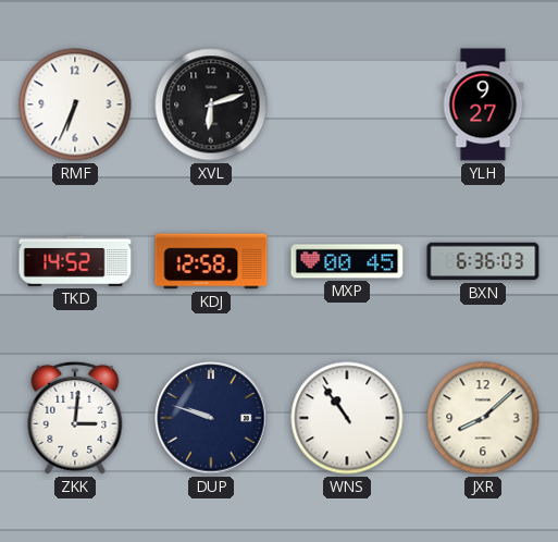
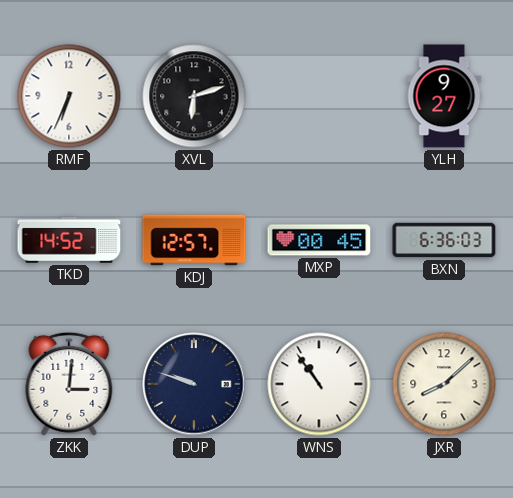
KDJ: 12:58 -> 12:57 (194, 240)
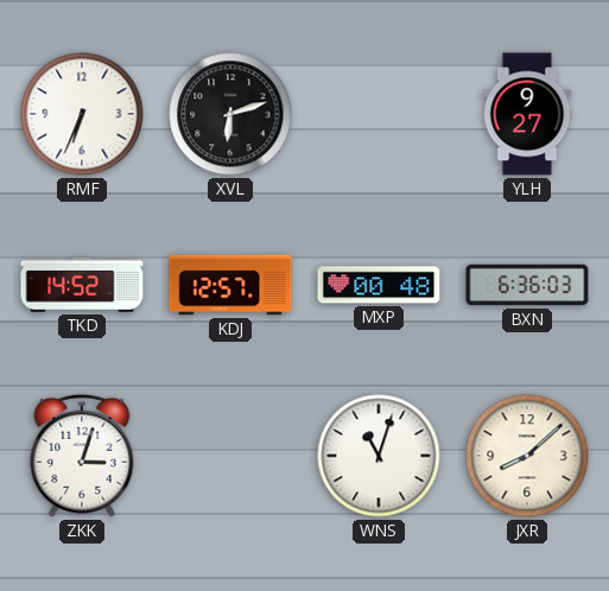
MXP: 00:45 -> 00:48 (379, 285)
ZKK: 3:01 -> 3:03 (82, 456)
DUP: 9:48 -> none (194, 384)
WNS: 10:54 -> 11:03 (379, 456)
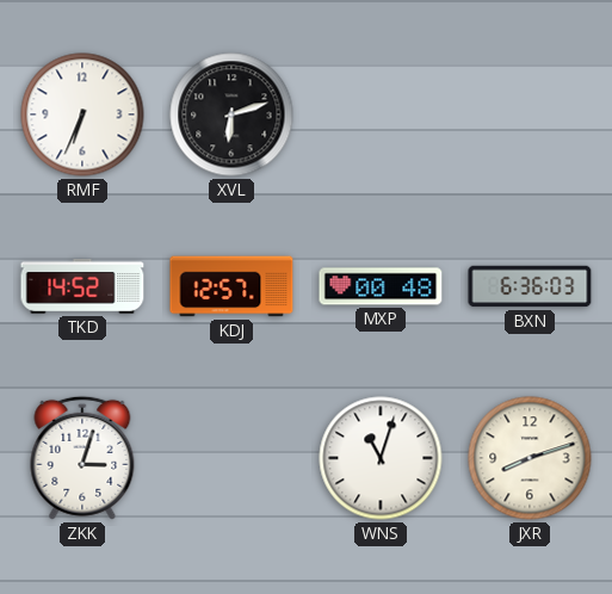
YLH: 9:27 -> none (527, 114)
JXR: 8:08 -> 8:12 (530, 458)
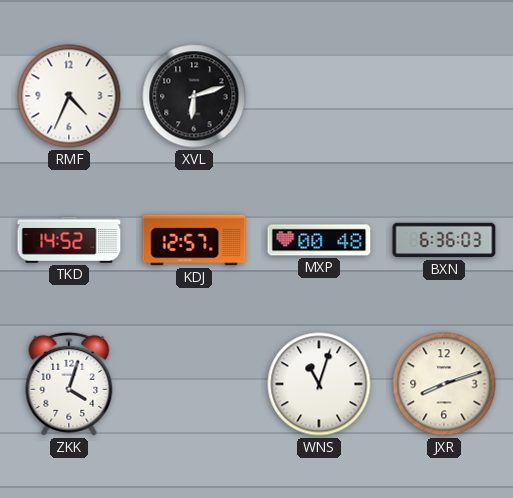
RMF: 6:34 -> 4:34 (69, 96)
ZKK: 3:03 -> 4:03 (69, 384)
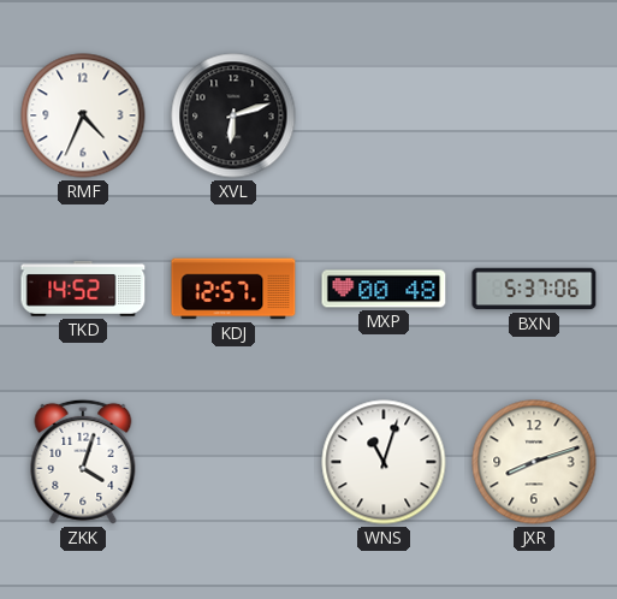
BXN: 6:36 -> 5:37 (534, 289)
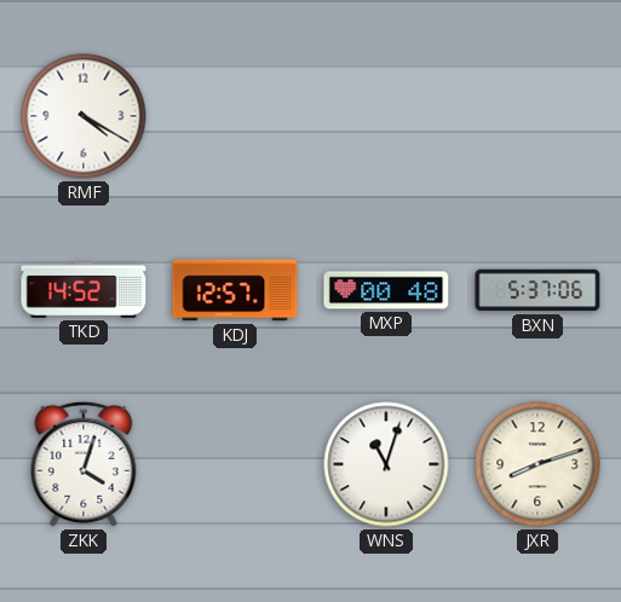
RMF: 4:34 -> 4:20 (84, 116)
XVL: 6:12 -> none (233, 115)
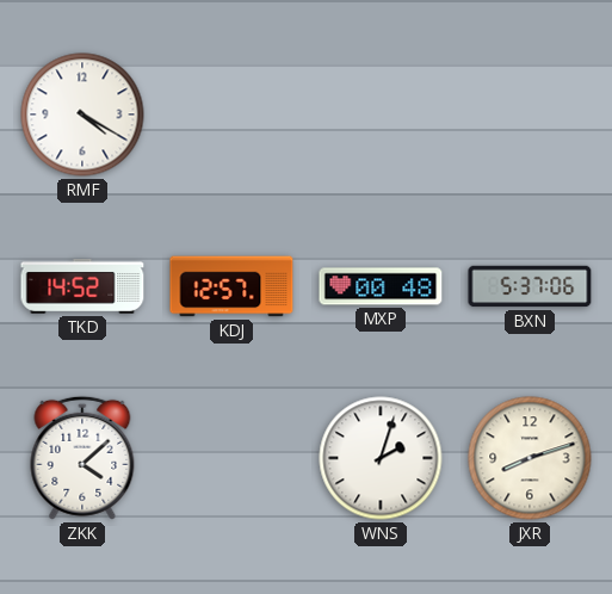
ZKK: 4:03 -> 4:08 (82, 458)
WNS: 11:03 -> 2:03 (381, 458)
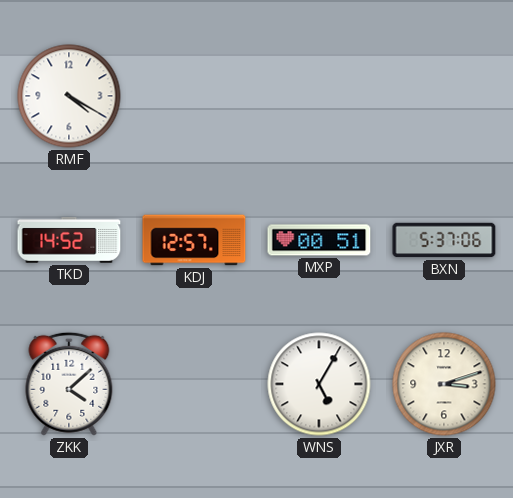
MXP: 00:48 -> 00:51 (319, 240)
WNS: 2:03 -> 5:05 (319, 384)
JXR: 8:12 -> 3:12 (444, 384)
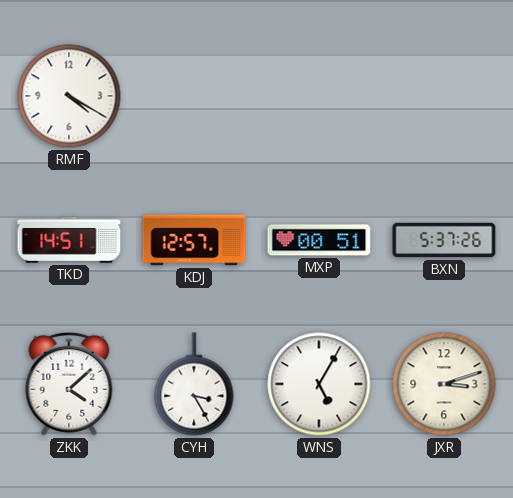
TKD: 14:52 -> 14:51 (69, 241)
BXN: 5:37:06 -> 5:37:26 (444, 240)
CYH: none -> 3:25 (194, 384)
